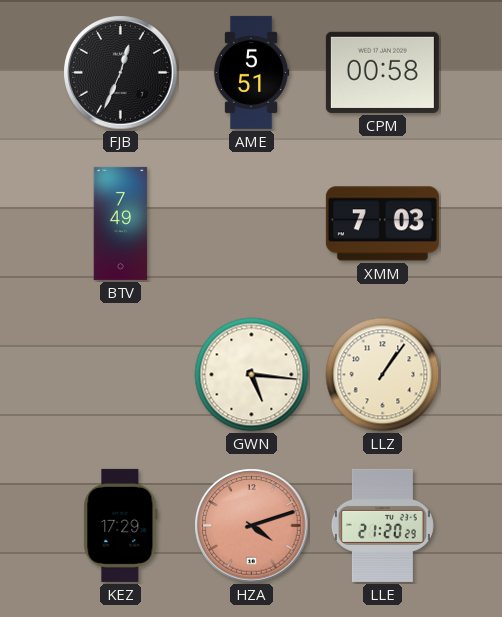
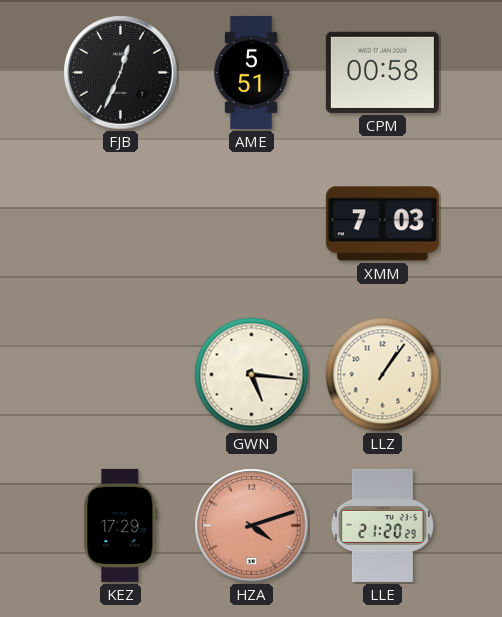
BTV: 7:49 -> none (121, 223)
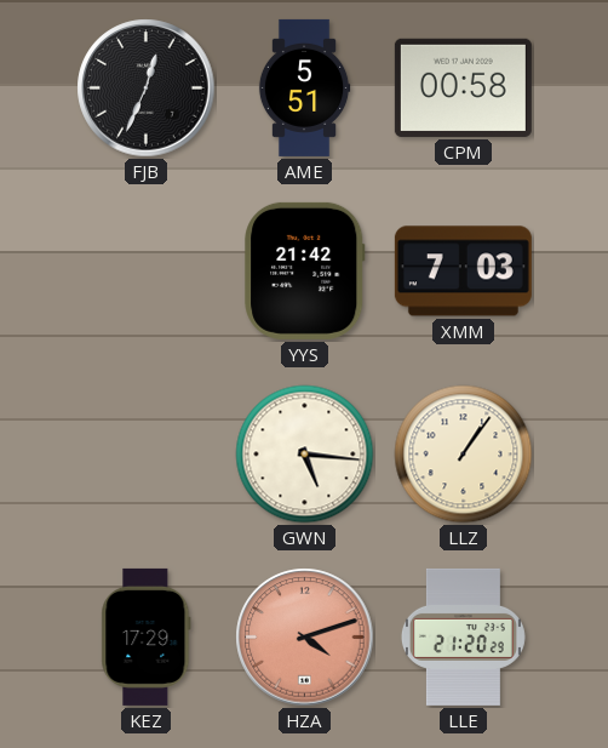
YYS: none -> 21:42 (305, 270)
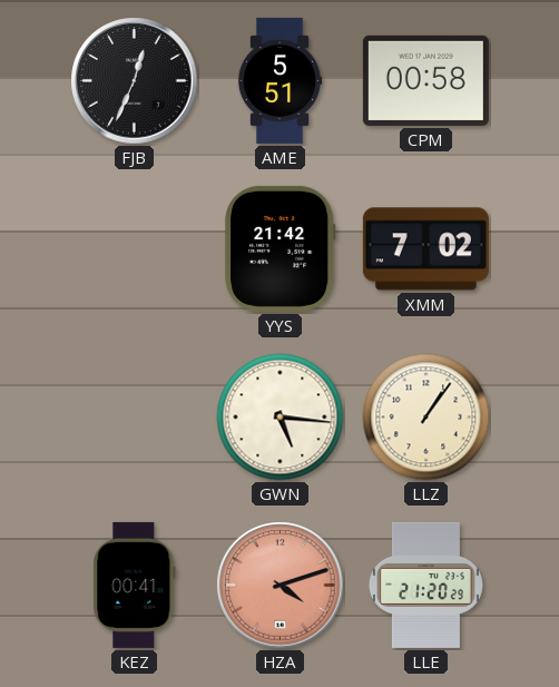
XMM: 7:03 -> 7:02 (425, 249)
KEZ: 17:29 -> 00:41 (135, 585)
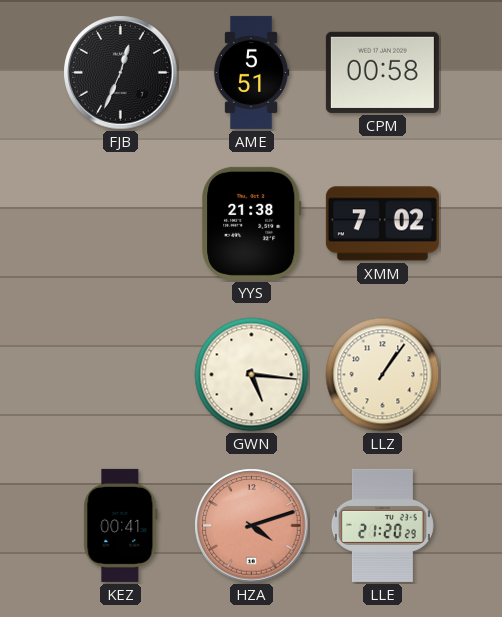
YYS: 21:42 -> 21:38 (252, 223)
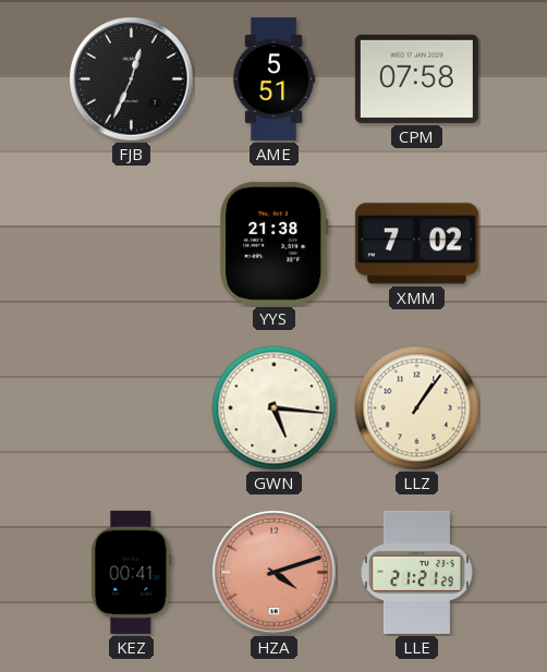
CPM: 00:58 -> 07:58 (416, 78)
LLE: 21:20 -> 21:21 (416, 572)
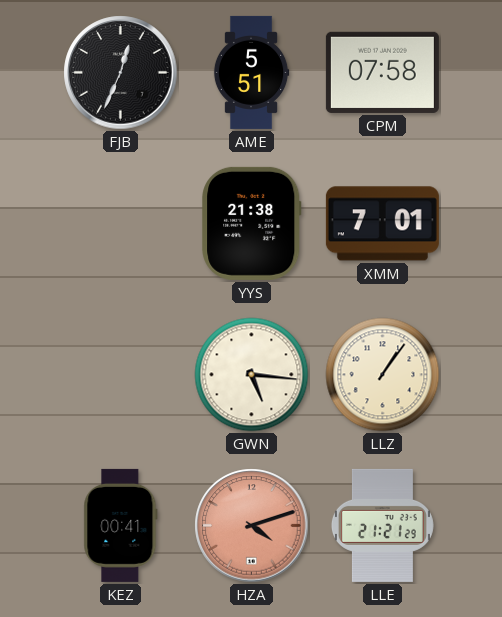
XMM: 7:02 -> 7:01 (382, 224)
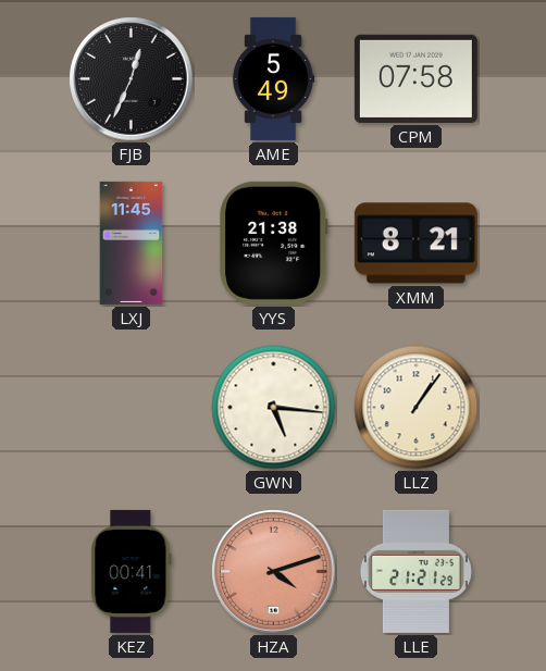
AME: 5:51 -> 5:49 (273, 78)
LXJ: none -> 11:45 (132, 243)
XMM: 7:01 -> 8:21 (415, 244)
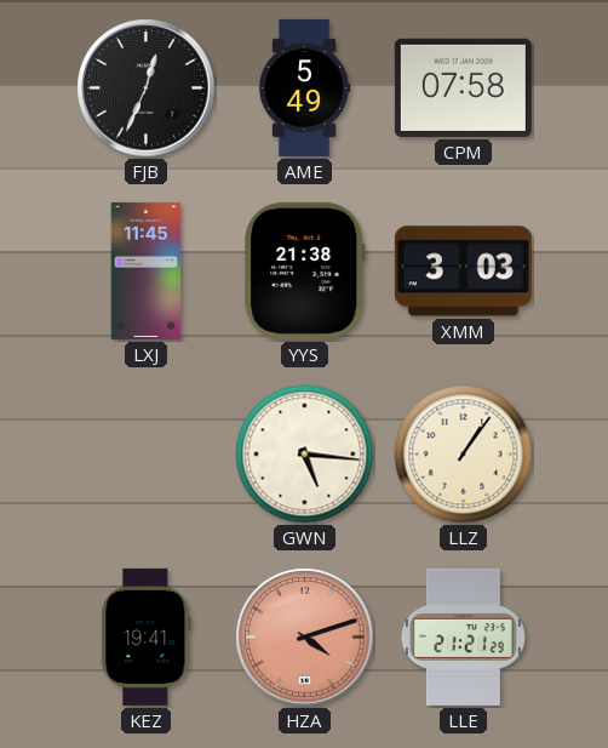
XMM: 8:21 -> 3:03 (463, 272)
KEZ: 00:41 -> 19:41 (147, 636)
